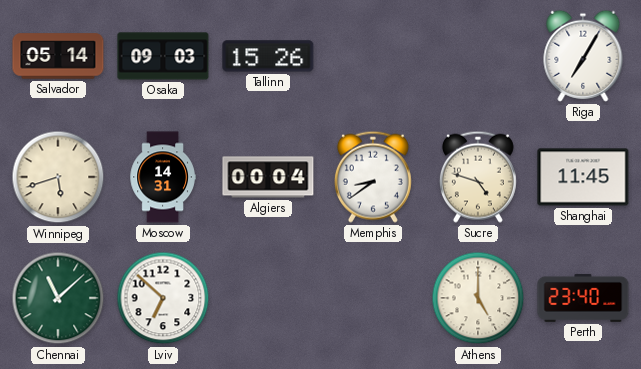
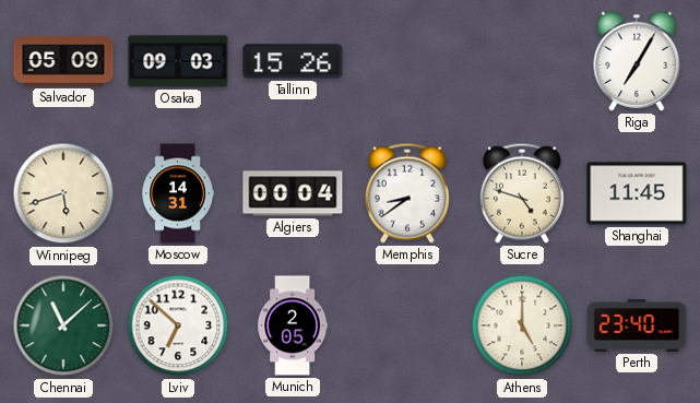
Salvador: 05:14 -> 05:09 (63, 61)
Munich: none -> 2:05 (293, 325)
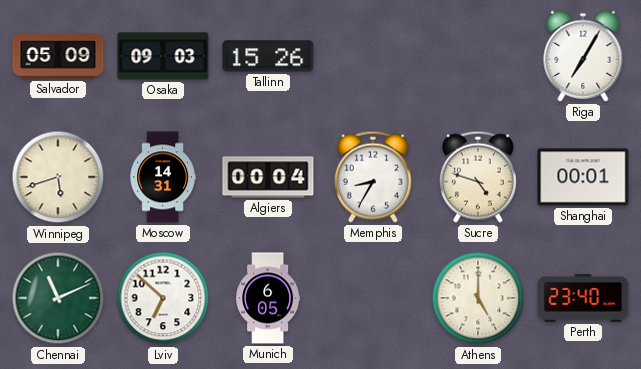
Memphis: 8:39 -> 8:35 (373, 177)
Shanghai: 11:45 -> 00:01 (583, 177)
Chennai: 11:08 -> 11:11 (58, 298)
Munich: 2:05 -> 6:05 (268, 298)
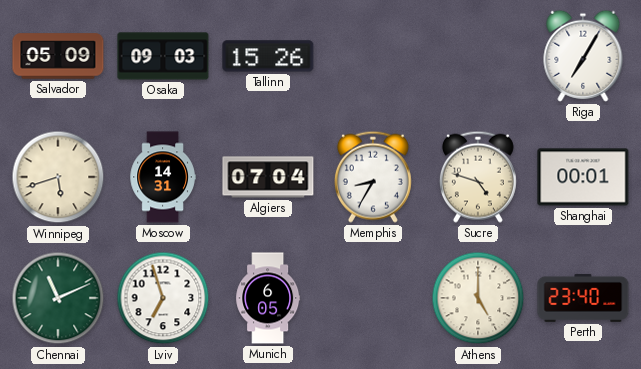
Algiers: 00:04 -> 07:04 (268, 177)
Lviv: 6:52 -> 6:57 (163, 298)
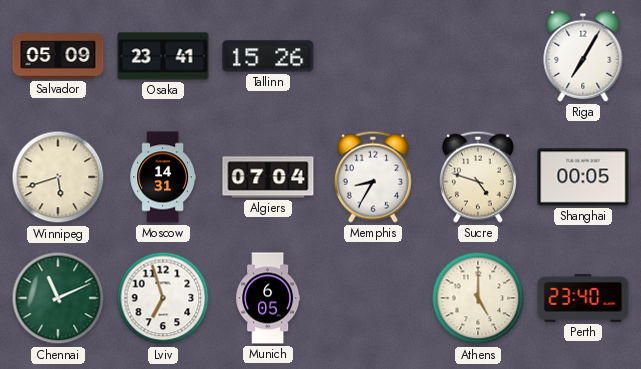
Osaka: 09:03 -> 23:41 (163, 56)
Shanghai: 00:01 -> 00:05 (583, 177)
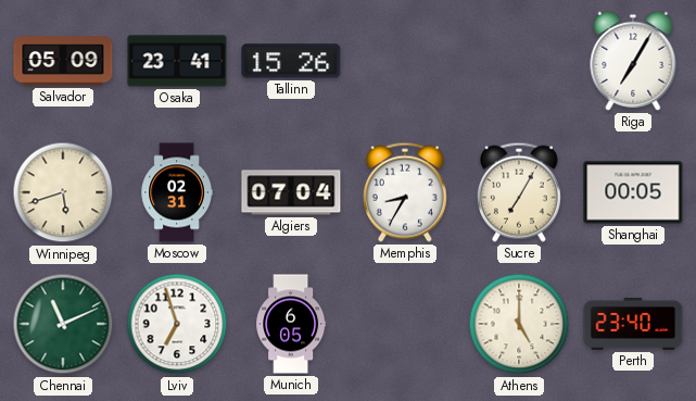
Moscow: 14:31 -> 02:31 (177, 192)
Sucre: 4:48 -> 7:05 (519, 192)
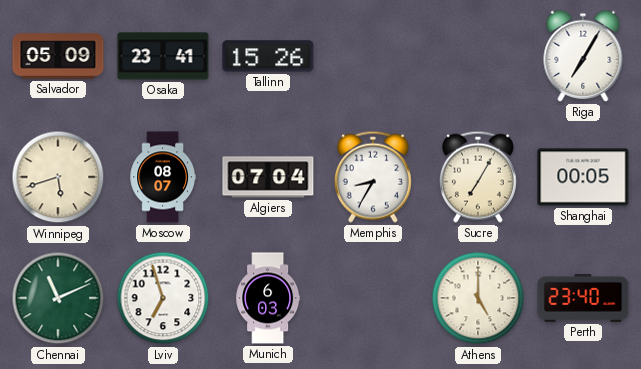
Moscow: 02:31 -> 08:07 (163, 177)
Munich: 6:05 -> 6:03 (268, 298)
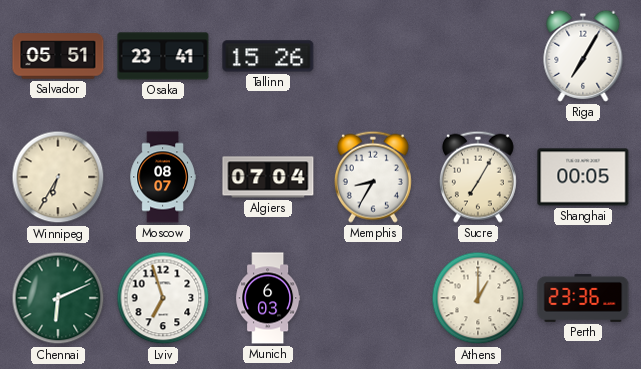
Salvador: 05:09 -> 05:51 (58, 56)
Winnipeg: 5:42 -> 6:35 (58, 177)
Chennai: 11:11 -> 6:11 (58, 298)
Athens: 5:00 -> 1:00 (478, 298)
Perth: 23:40 -> 23:36 (583, 298)
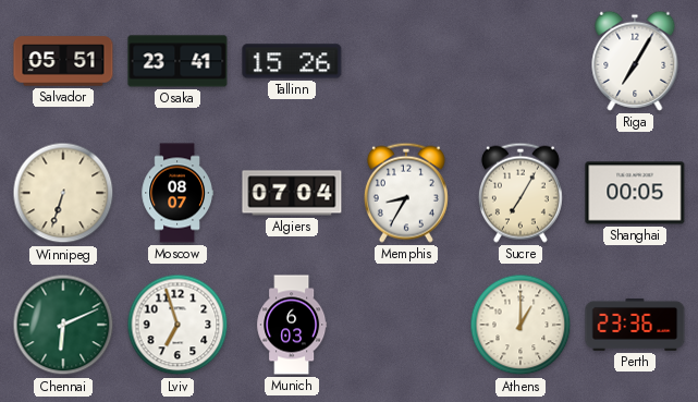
Winnipeg: 6:35 -> 6:33 (63, 193)
